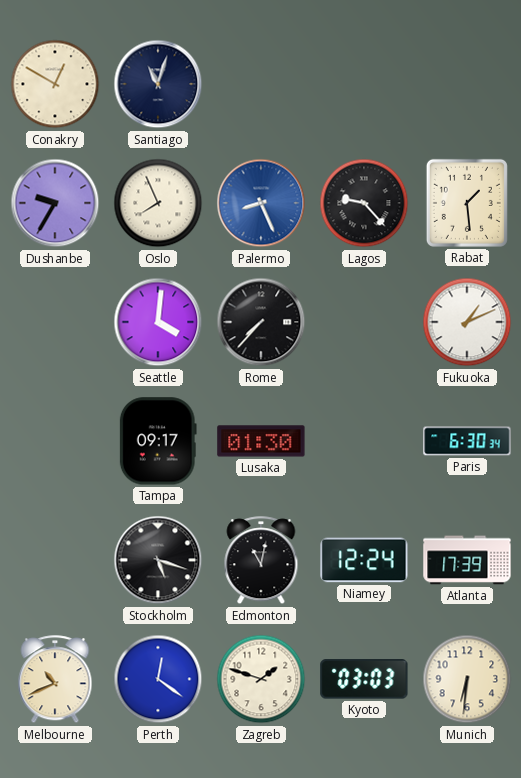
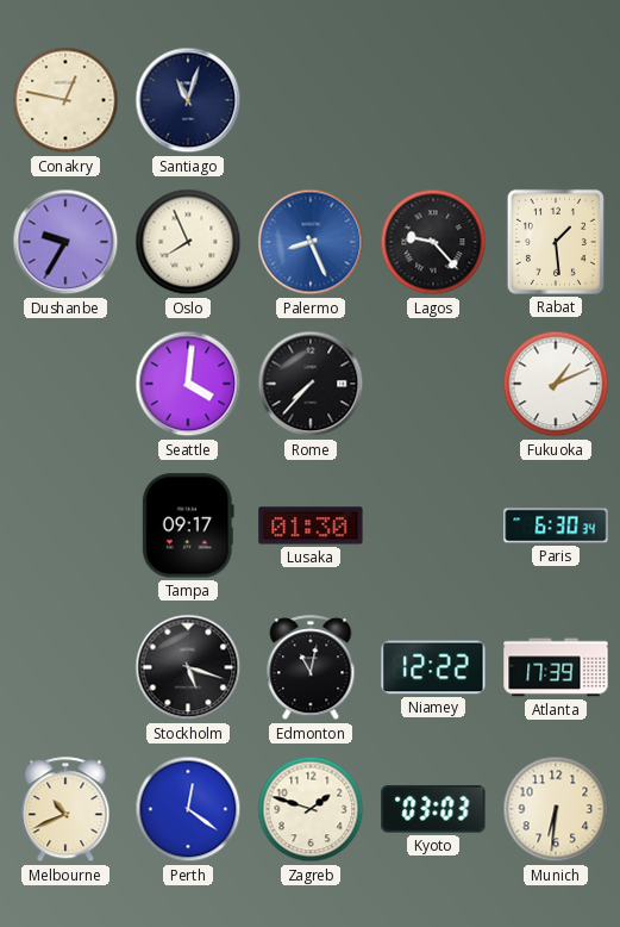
Conakry: 12:50 -> 12:47 (65, 100)
Niamey: 12:24 -> 12:22 (433, 667)
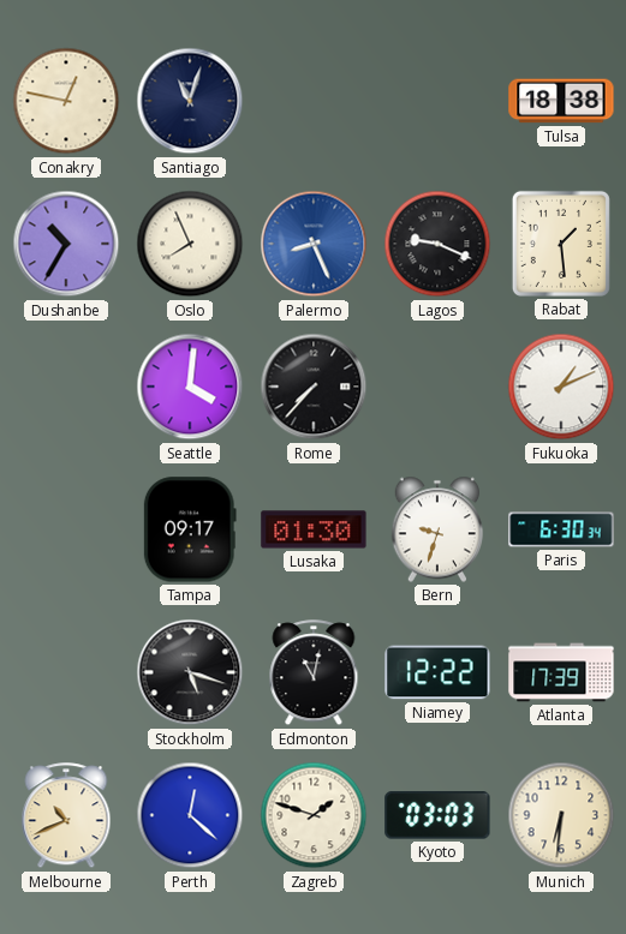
Tulsa: none -> 18:38 (561, 101)
Dushanbe: 9:35 -> 10:35 (66, 244)
Lagos: 9:23 -> 9:19 (437, 244)
Bern: none -> 9:33 (437, 529)
Perth: 12:21 -> 12:22 (190, 815)
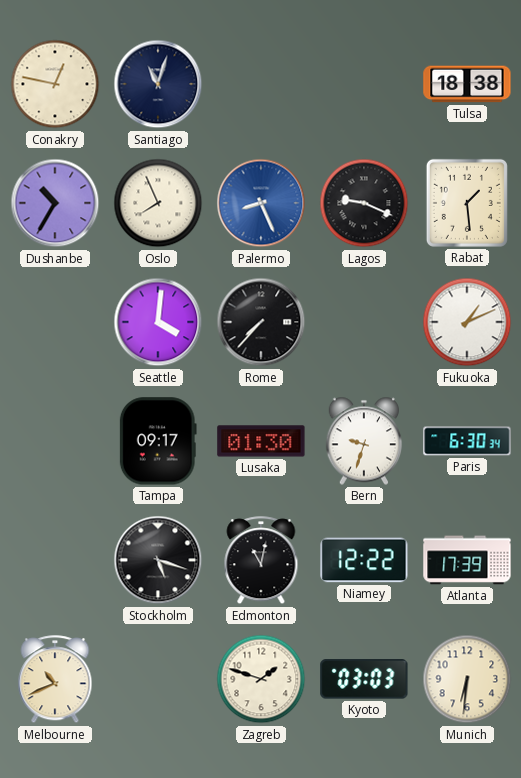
Perth: 12:22 -> none (190, 815)
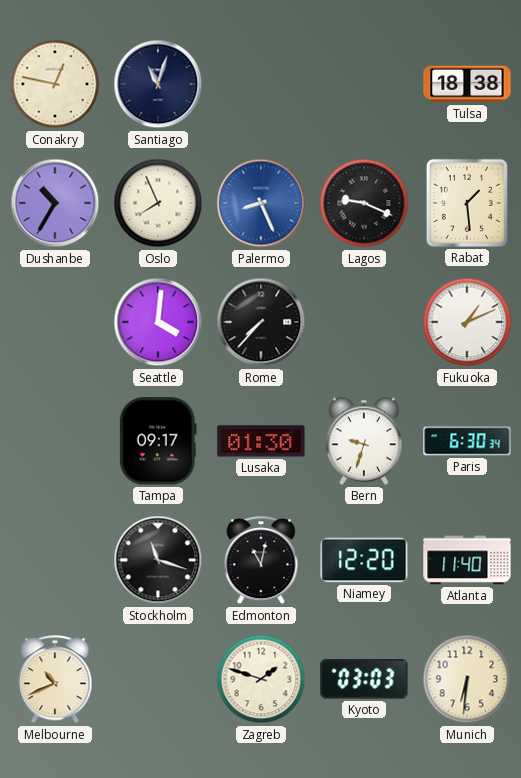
Stockholm: 5:18 -> 11:18 (158, 560)
Niamey: 12:22 -> 12:20 (364, 560)
Atlanta: 17:39 -> 11:40 (467, 560)
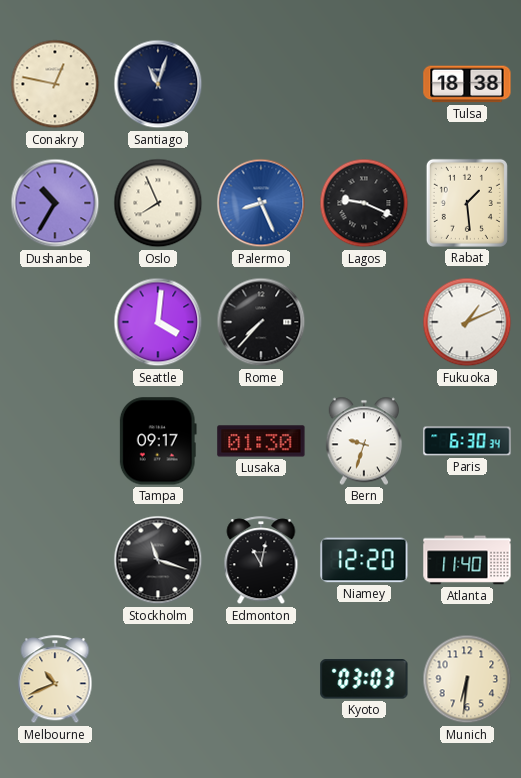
Zagreb: 1:48 -> none (261, 679)
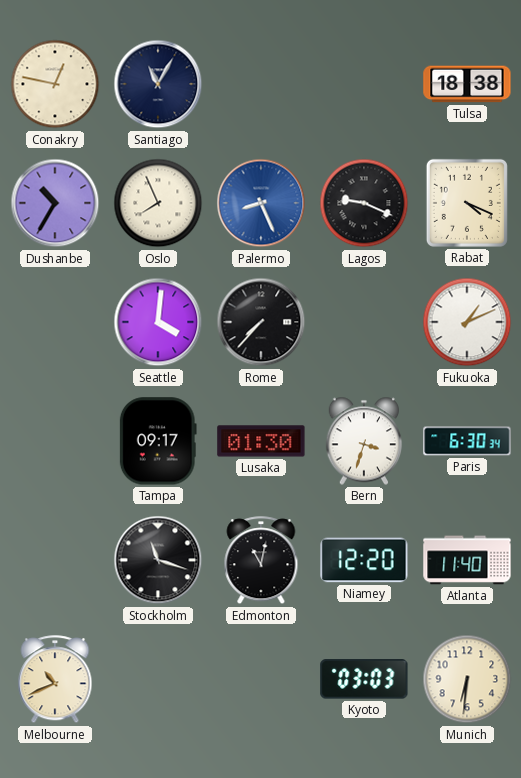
Santiago: 11:03 -> 11:05 (158, 84)
Rabat: 1:29 -> 4:19 (467, 203)
Bern: 9:33 -> 3:33 (364, 441)
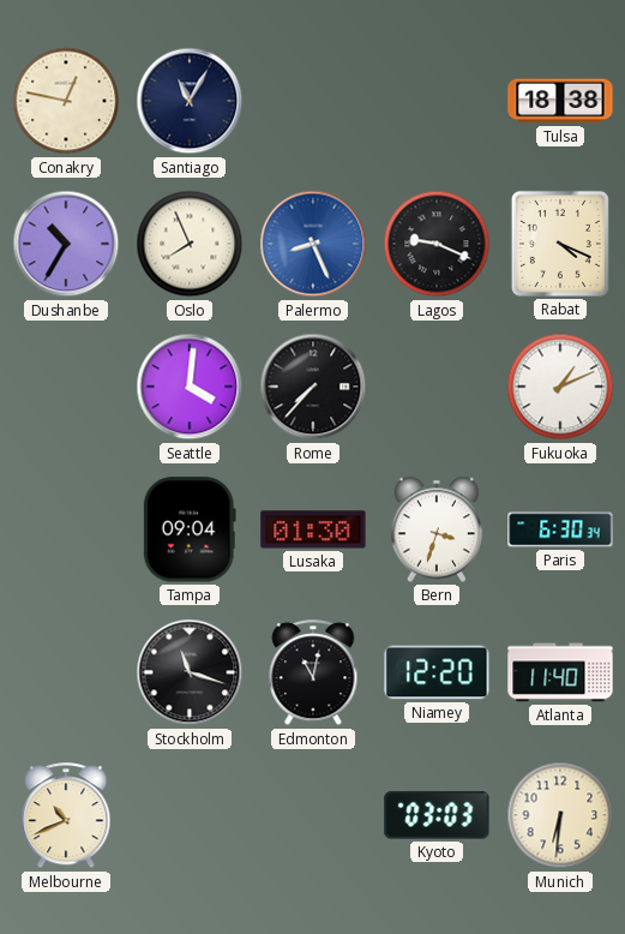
Tampa: 09:17 -> 09:04 (190, 529)
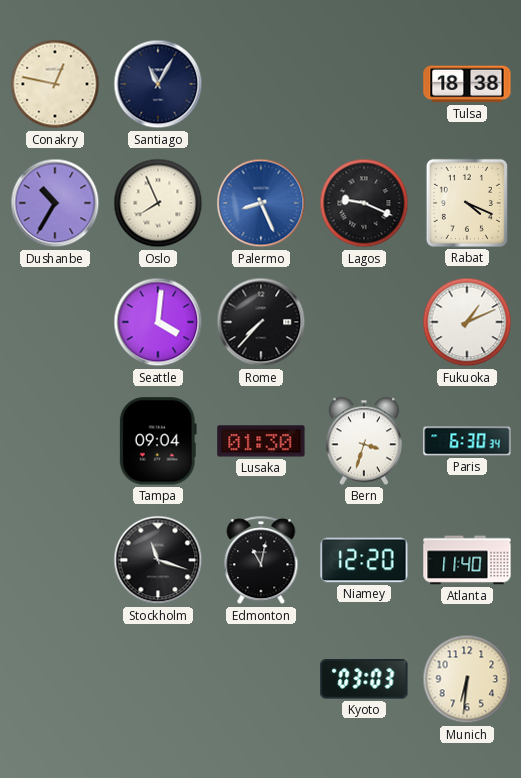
Melbourne: 10:41 -> none (66, 816)
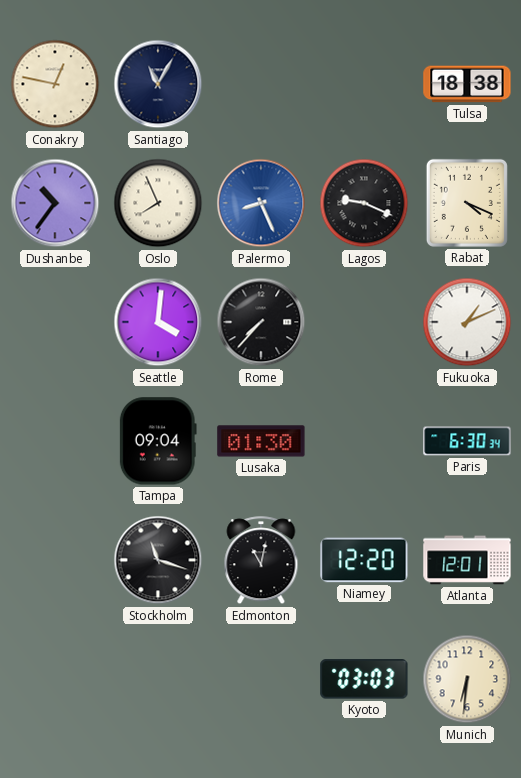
Dushanbe: 10:35 -> 10:36 (55, 203)
Bern: 3:33 -> none (364, 441)
Atlanta: 11:40 -> 12:01 (467, 560)
